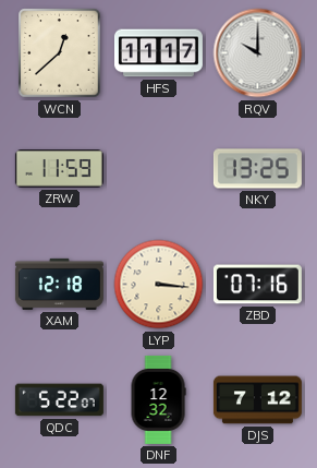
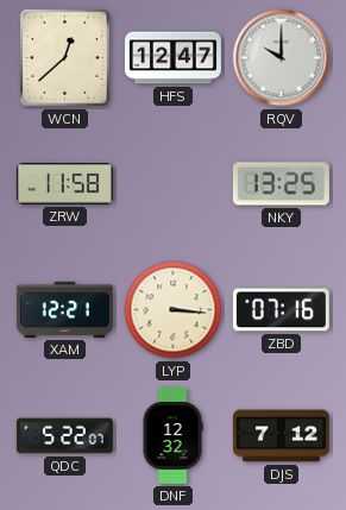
HFS: 11:17 -> 12:47 (172, 58)
ZRW: 11:59 -> 11:58 (64, 184)
XAM: 12:18 -> 12:21 (64, 309)
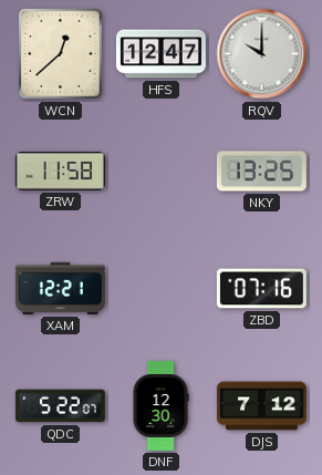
LYP: 3:16 -> none (174, 310)
DNF: 12:32 -> 12:30 (160, 405)
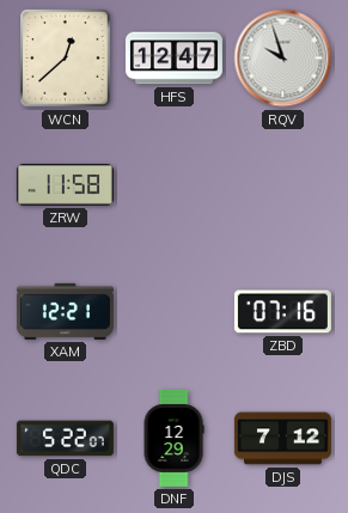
RQV: 10:00 -> 9:57 (283, 59)
NKY: 13:25 -> none (261, 172)
DNF: 12:30 -> 12:29 (173, 438)
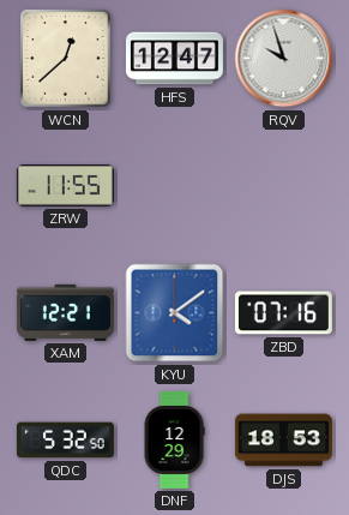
ZRW: 11:58 -> 11:55 (65, 186)
KYU: none -> 4:09 (175, 313)
QDC: 5:22 -> 5:32 (65, 441)
DJS: 7:12 -> 18:53 (283, 441)
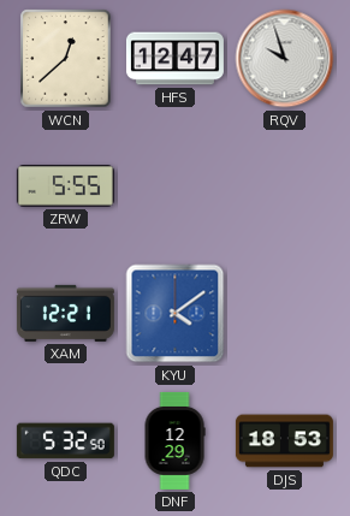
ZRW: 11:55 -> 5:55 (65, 186)
ZBD: 07:16 -> none (283, 313)
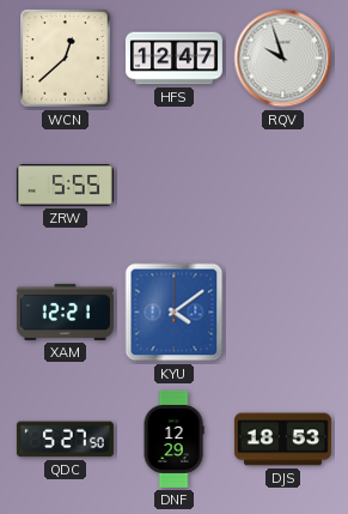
QDC: 5:32 -> 5:27 (65, 440)
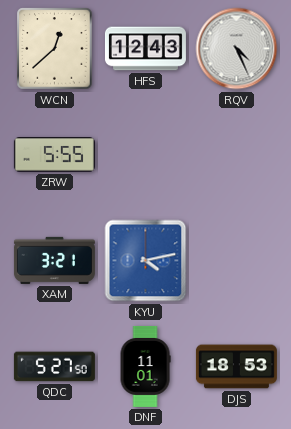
HFS: 12:47 -> 12:43 (145, 49)
RQV: 9:57 -> 4:26 (237, 49)
XAM: 12:21 -> 3:21 (54, 260)
KYU: 4:09 -> 4:13 (146, 261)
DNF: 12:29 -> 11:01 (145, 366)
